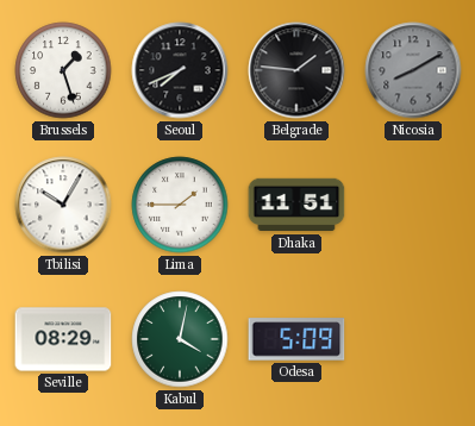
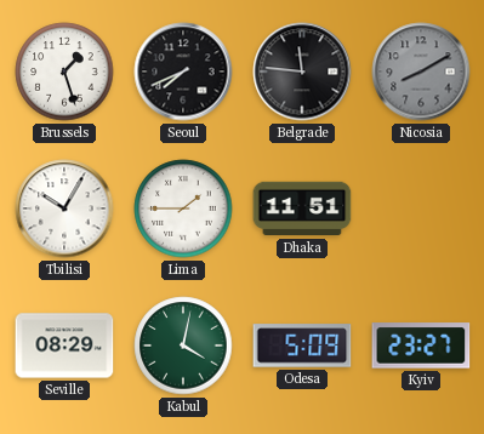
Belgrade: 1:46 -> 11:46 (302, 72)
Kyiv: none -> 23:27 (421, 346)
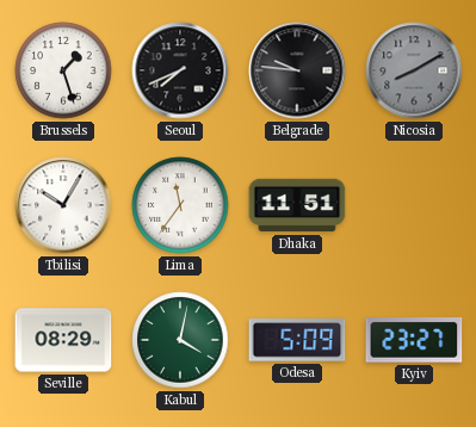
Belgrade: 11:46 -> 9:46 (297, 70)
Lima: 1:45 -> 11:36 (180, 205)
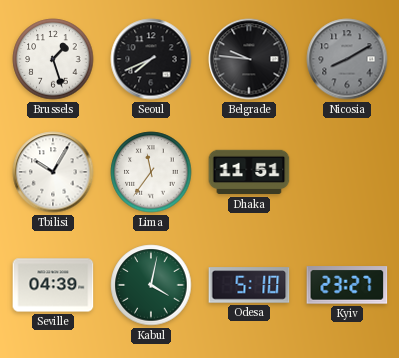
Seville: 08:29 -> 04:39 (53, 285)
Odesa: 5:09 -> 5:10 (249, 285)
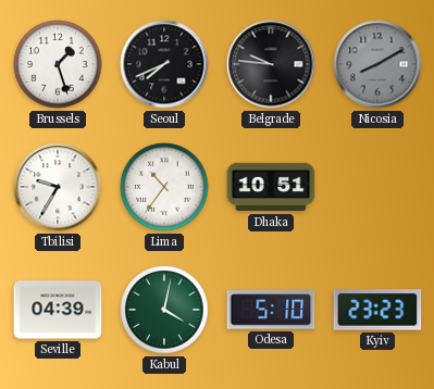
Tbilisi: 10:05 -> 9:35 (58, 187)
Lima: 11:36 -> 10:36 (164, 187)
Dhaka: 11:51 -> 10:51 (271, 187)
Kyiv: 23:27 -> 23:23 (377, 310)
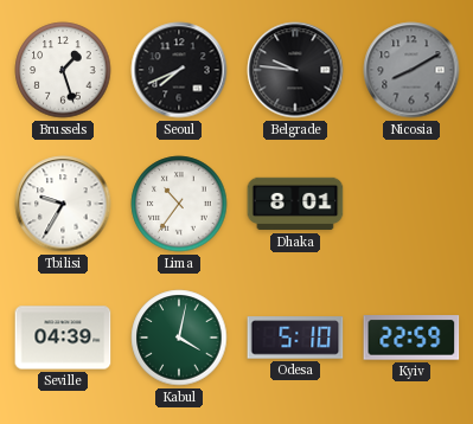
Dhaka: 10:51 -> 8:01 (295, 204)
Kyiv: 23:23 -> 22:59 (411, 338)
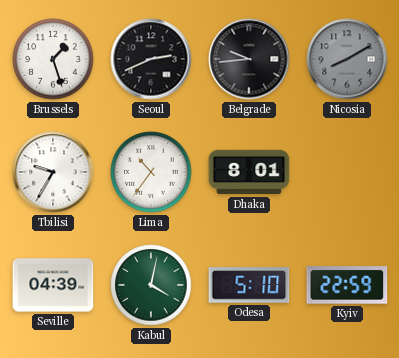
Seoul: 7:41 -> 2:41 (151, 59)
Belgrade: 9:46 -> 9:44 (249, 59)
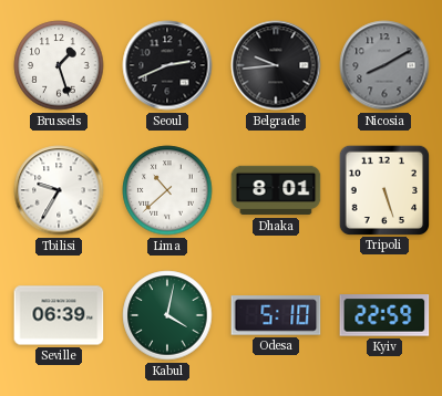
Lima: 10:36 -> 10:38 (167, 190)
Tripoli: none -> 5:27 (383, 189)
Seville: 04:39 -> 06:39 (59, 315)
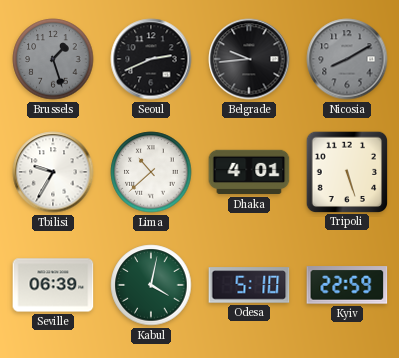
Brussels dial: white -> grey (53, 59)
Dhaka: 8:01 -> 4:01 (249, 172)
